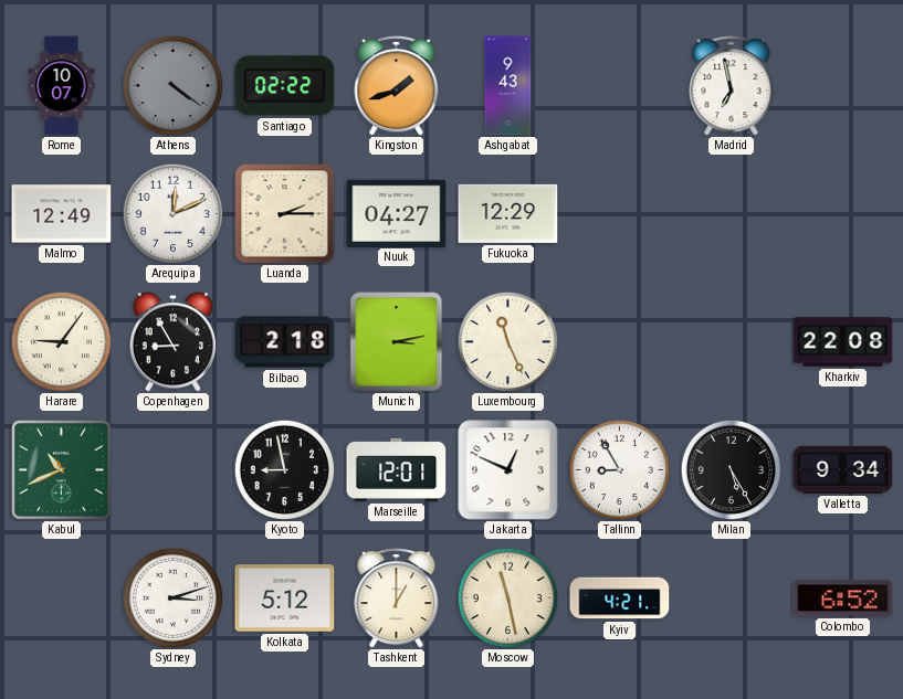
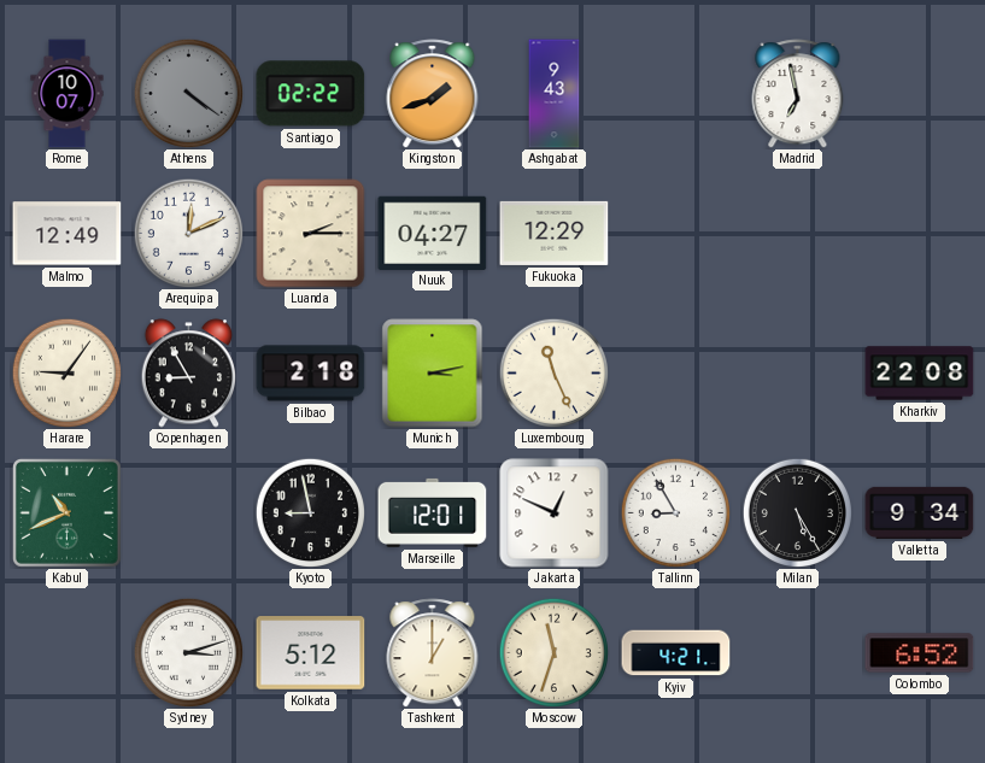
Moscow: 11:28 -> 11:33 (553, 652)
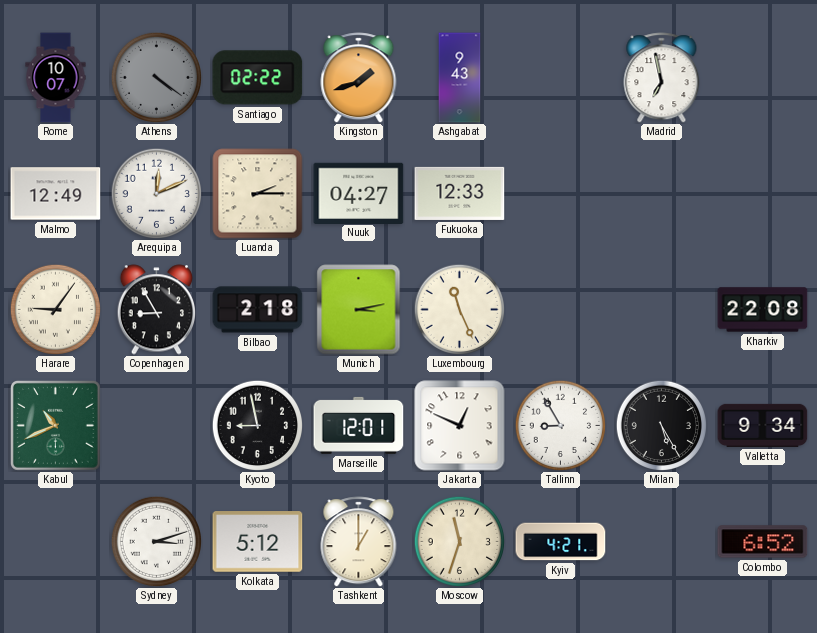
Fukuoka: 12:29 -> 12:33 (460, 193)
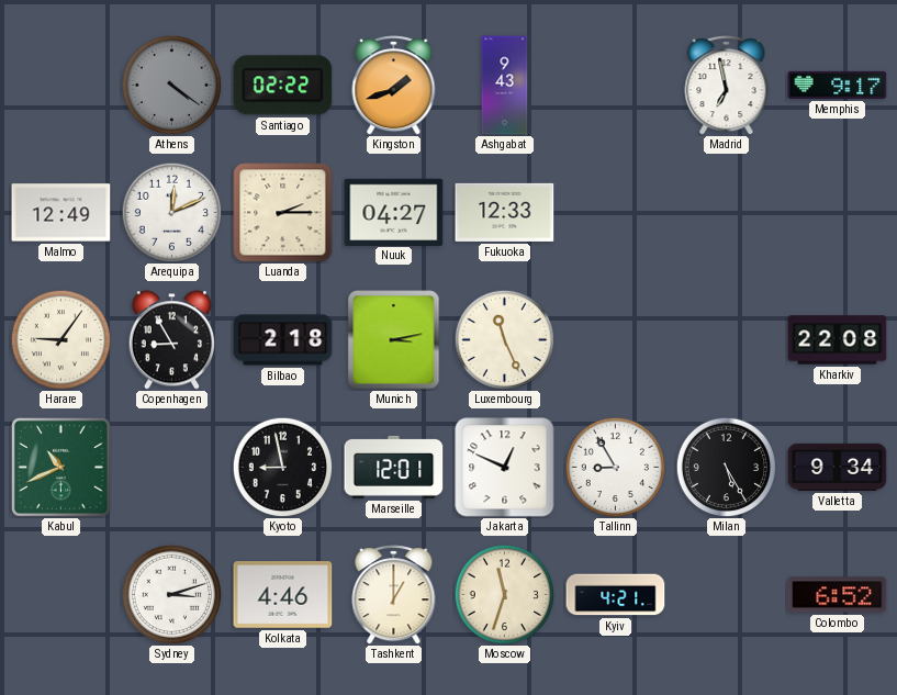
Rome: 10:07 -> none (56, 78)
Memphis: none -> 9:17 (838, 85)
Kolkata: 5:12 -> 4:46 (283, 595)
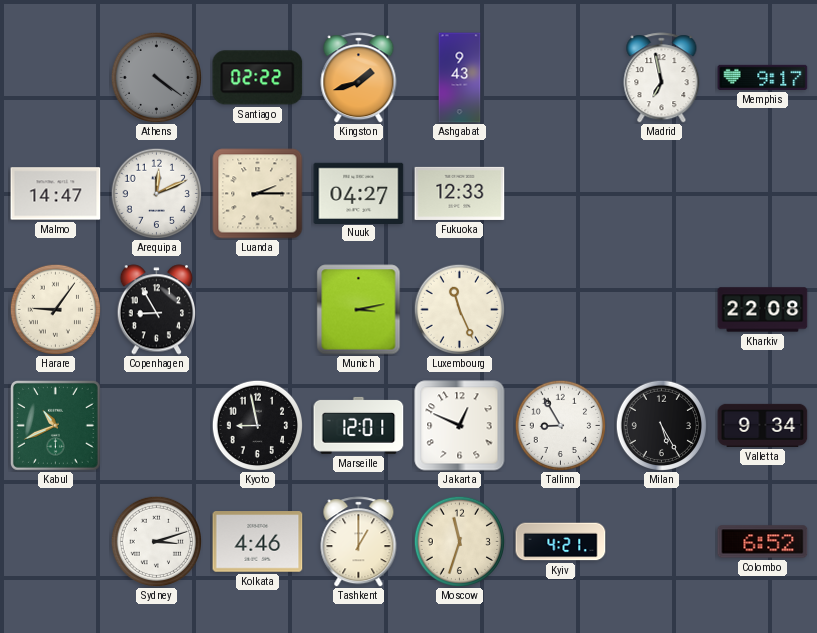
Malmo: 12:49 -> 14:47 (56, 194)
Bilbao: 2:18 -> none (283, 340)
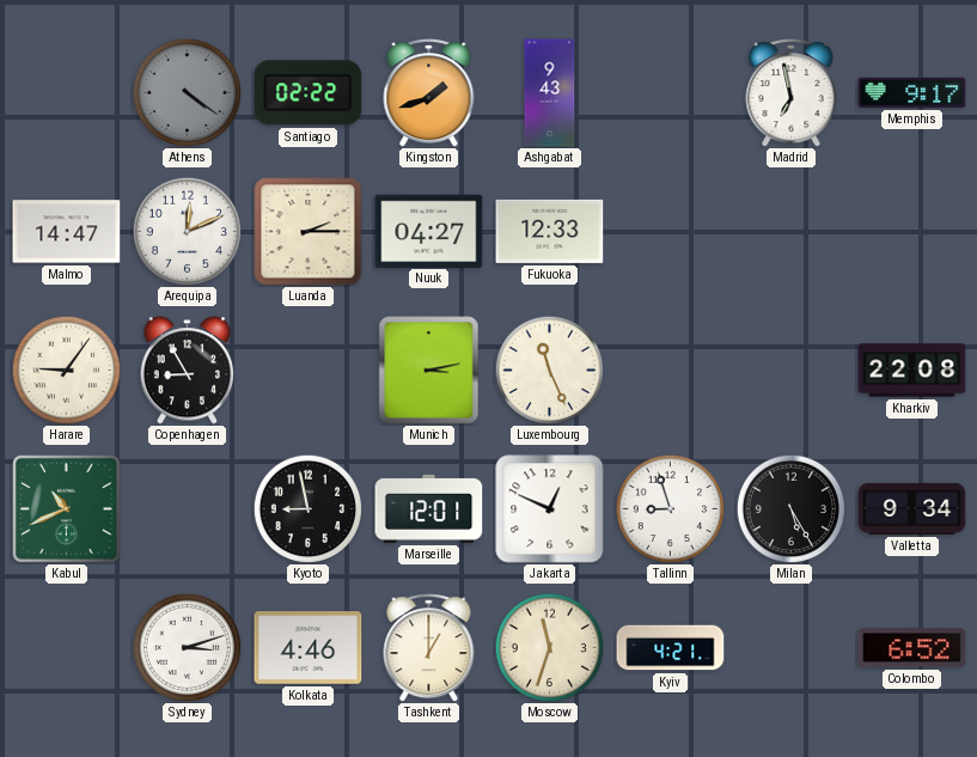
Tallinn: 8:55 -> 8:57 (670, 508)
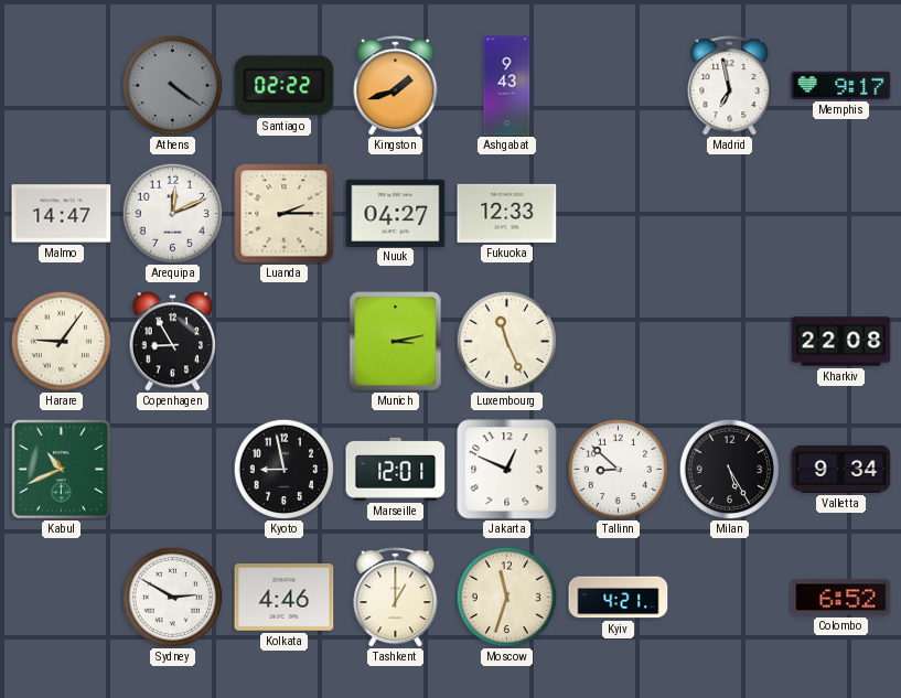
Tallinn: 8:57 -> 8:52 (618, 469)
Sydney: 3:12 -> 2:50 (172, 597)
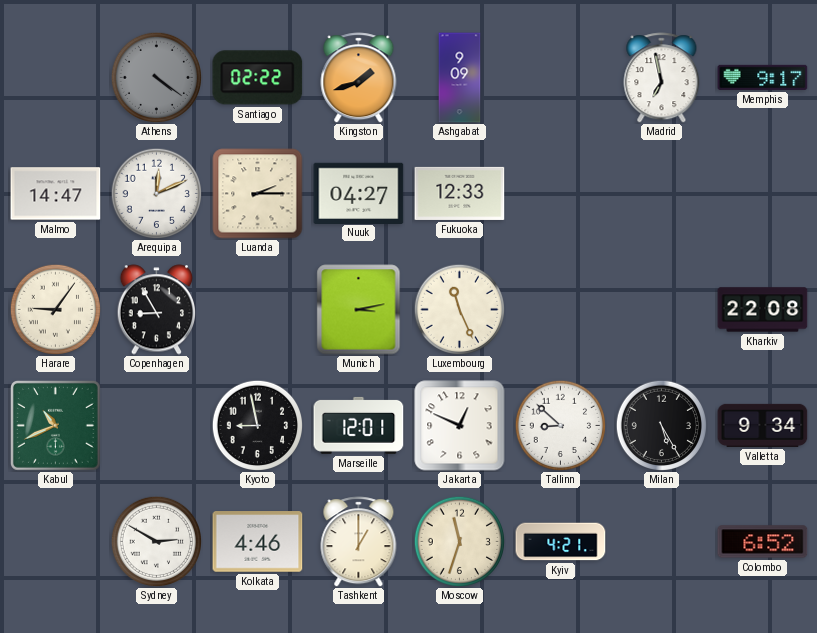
Ashgabat: 9:43 -> 9:09 (460, 78)
